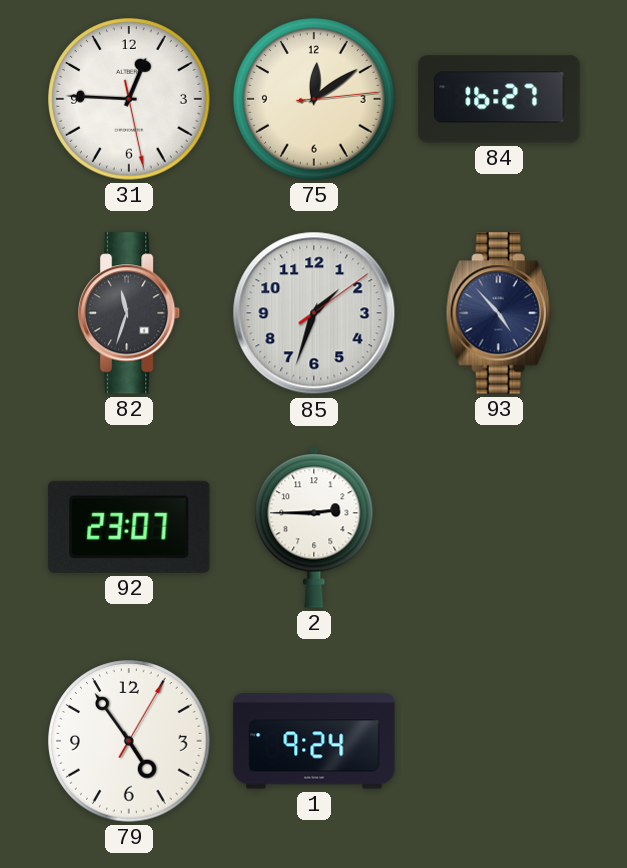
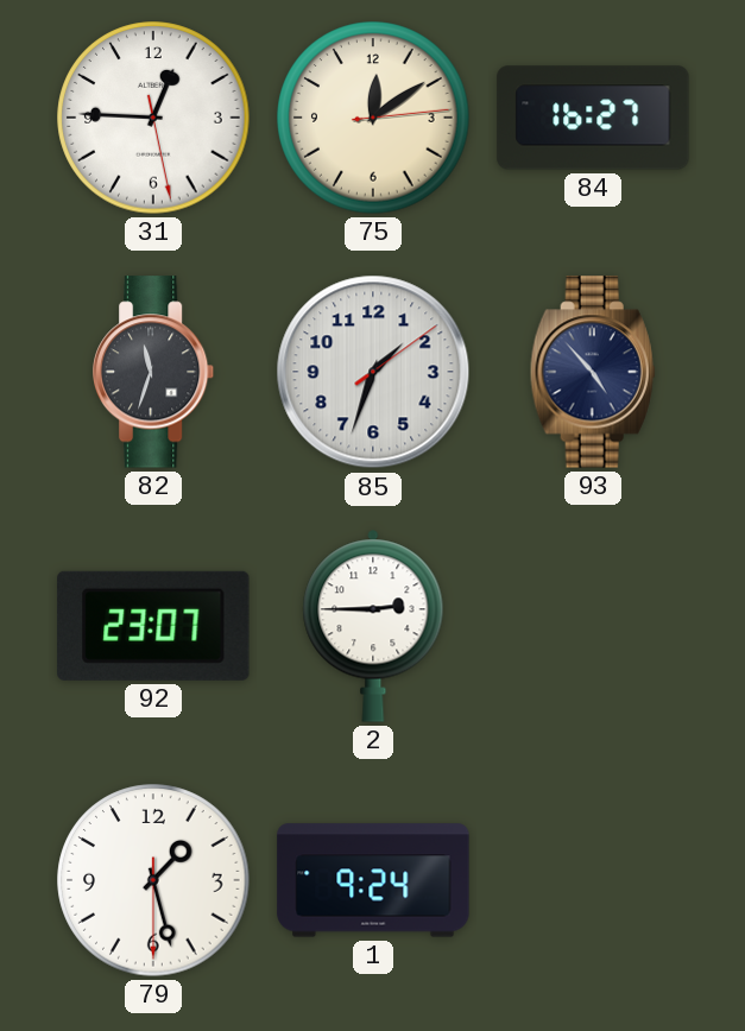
79: 4:54 -> 1:27 (153, 880)
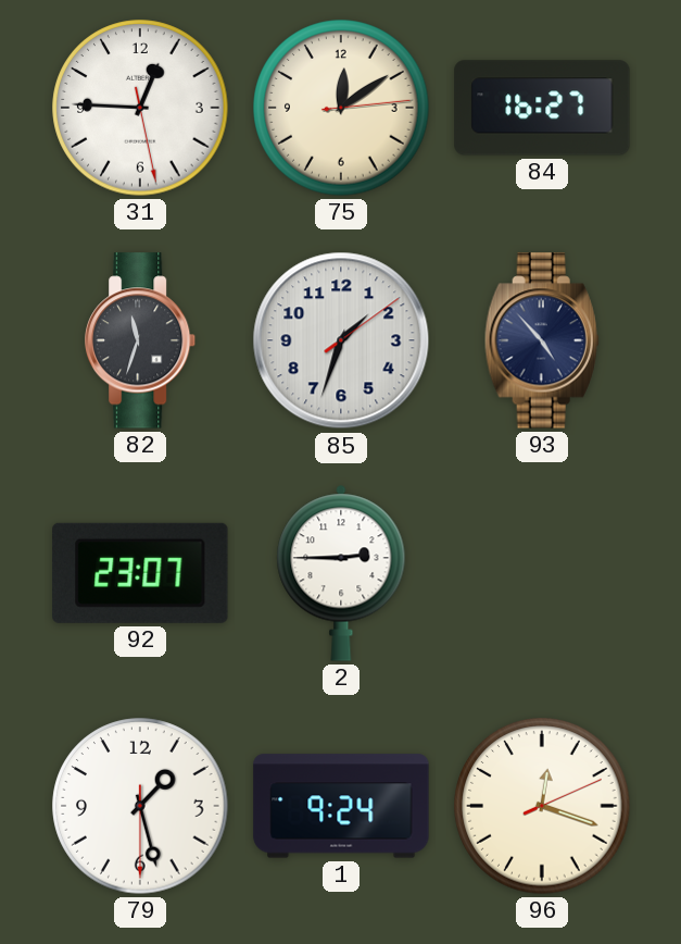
96: none -> 12:18 (542, 806)
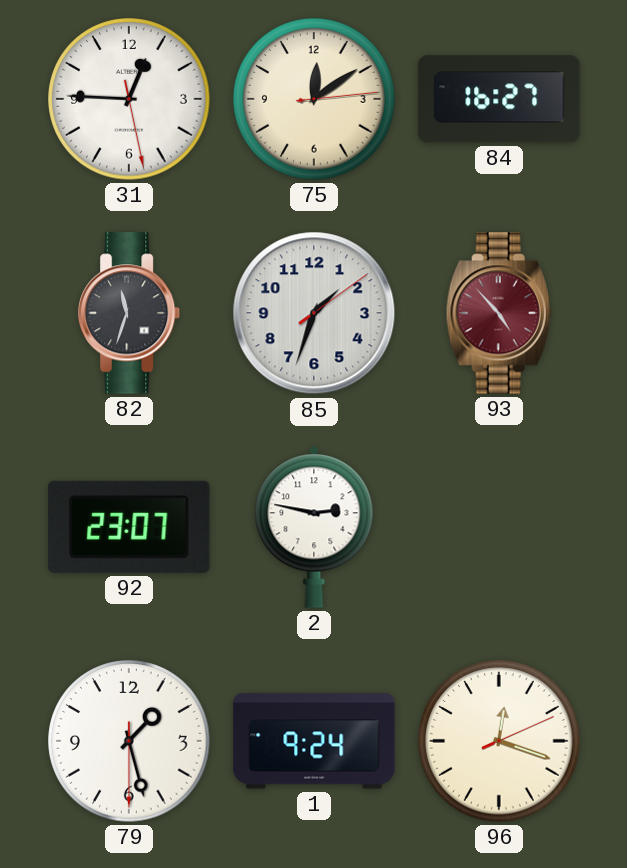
93 dial: navy -> burgundy (499, 313)
2: 2:45 -> 2:47 (314, 527)
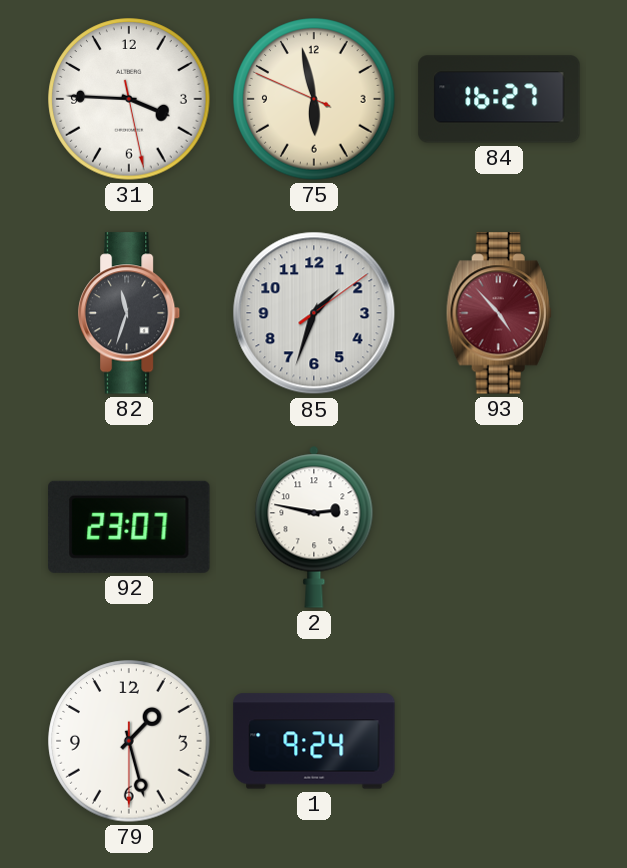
31: 12:45 -> 3:45 (129, 99)
75: 12:09 -> 5:57 (314, 99)
96: 12:18 -> none (499, 741)
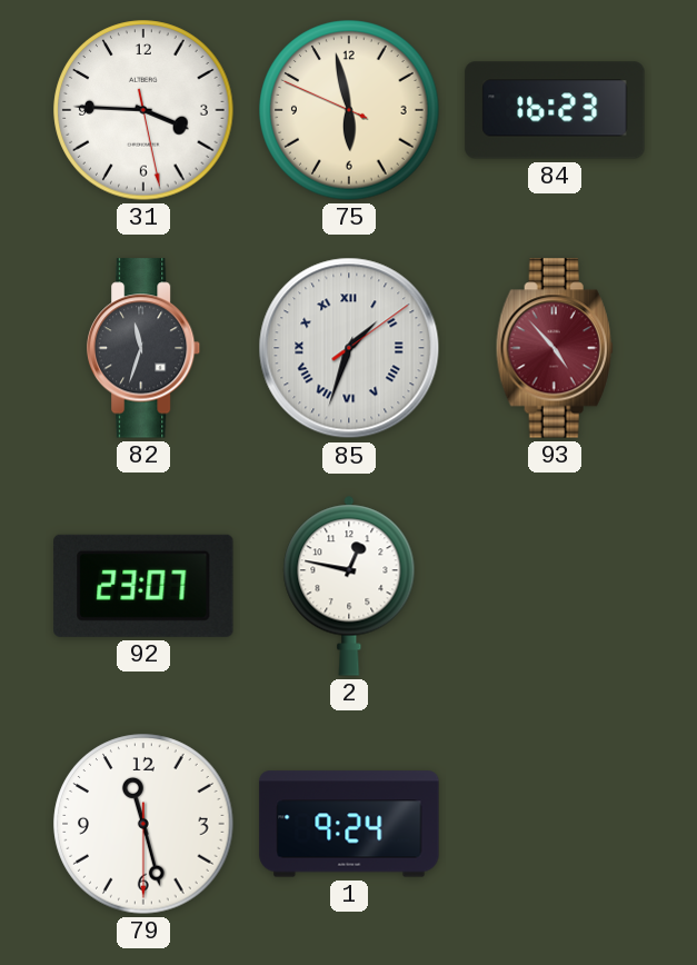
84: 16:27 -> 16:23 (555, 110)
85 numerals: Arabic -> Roman (349, 348)
2: 2:47 -> 12:47 (349, 586)
79: 1:27 -> 11:27 (143, 824)
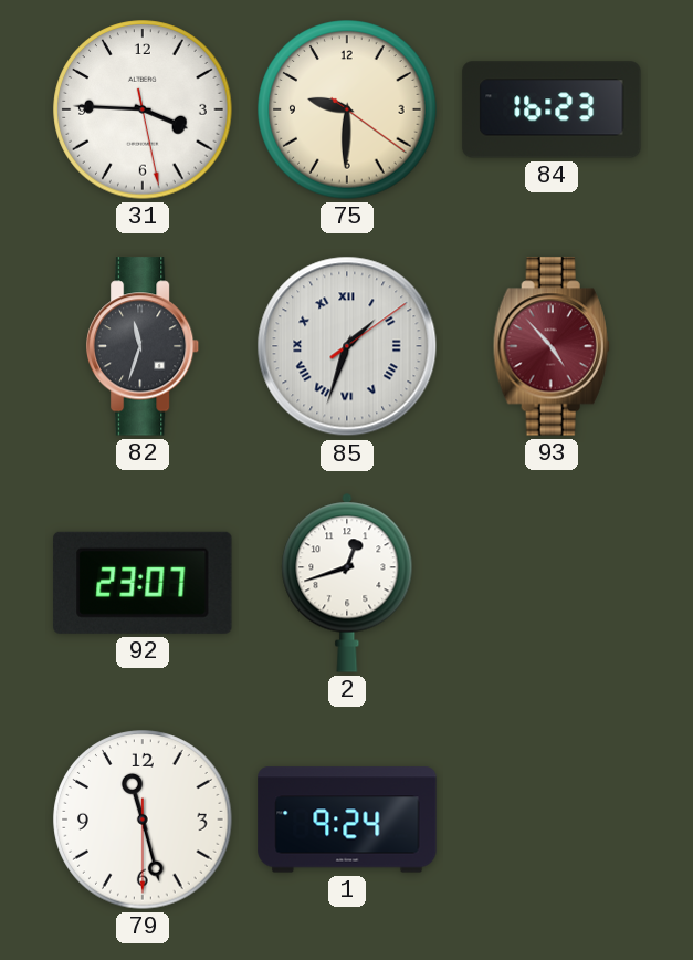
75: 5:57 -> 9:30 (347, 109)
2: 12:47 -> 12:42 (347, 583)
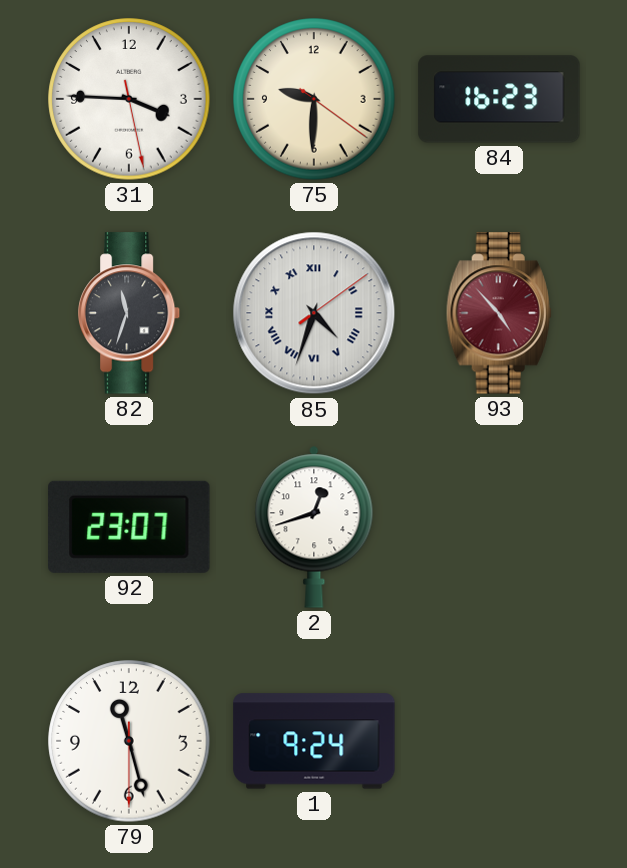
85: 1:33 -> 4:33 (314, 313)
